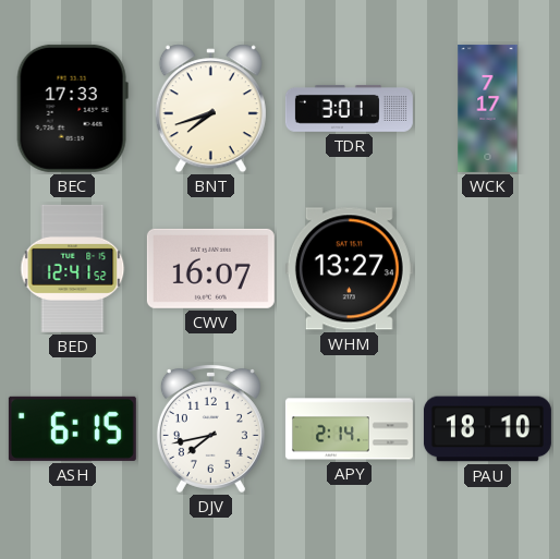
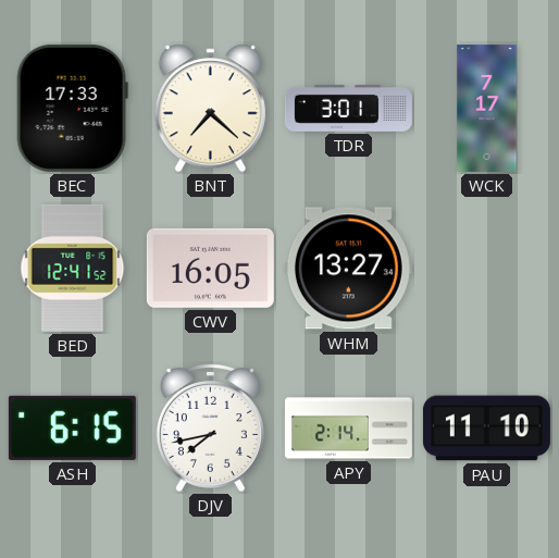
BNT: 7:42 -> 7:22 (210, 109)
CWV: 16:07 -> 16:05 (210, 268)
PAU: 18:10 -> 11:10 (486, 429)
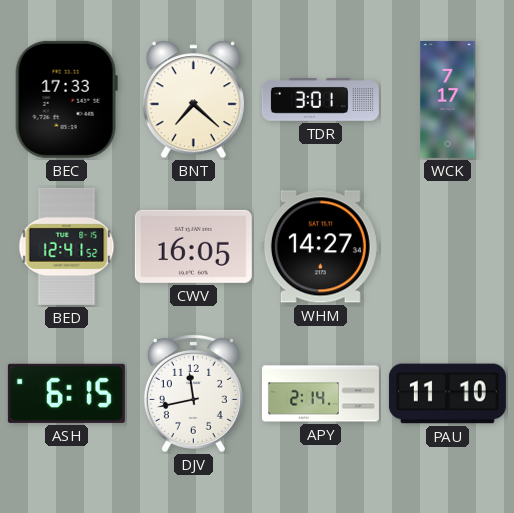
WHM: 13:27 -> 14:27 (320, 247)
DJV: 7:43 -> 11:43 (193, 393)
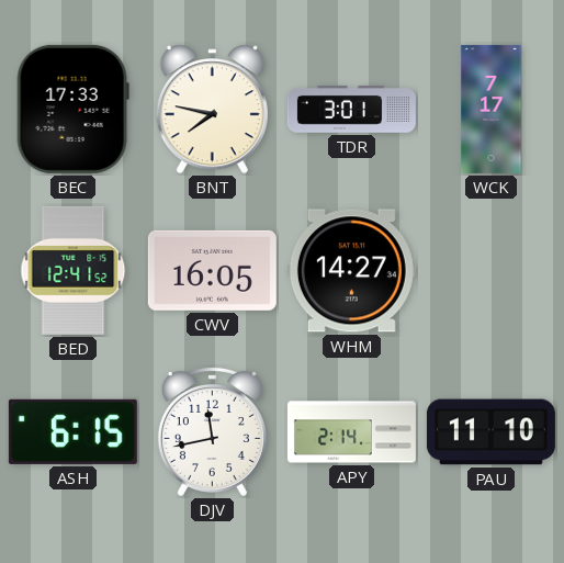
BNT: 7:22 -> 7:47 (212, 110)
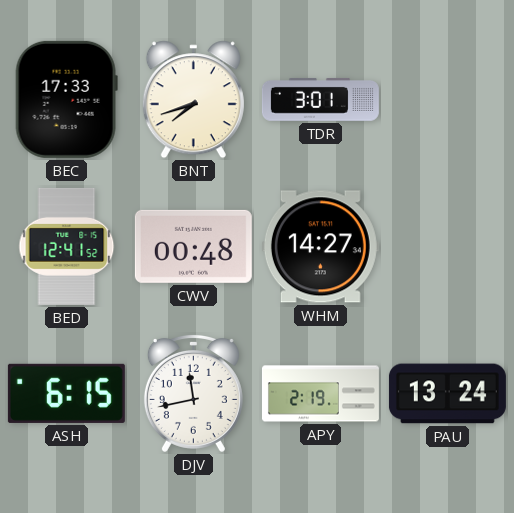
BNT: 7:47 -> 7:42 (193, 100)
WCK: 7:17 -> none (492, 109)
CWV: 16:05 -> 00:48 (193, 246)
APY: 2:14 -> 2:19 (320, 394)
PAU: 11:10 -> 13:24 (447, 394)
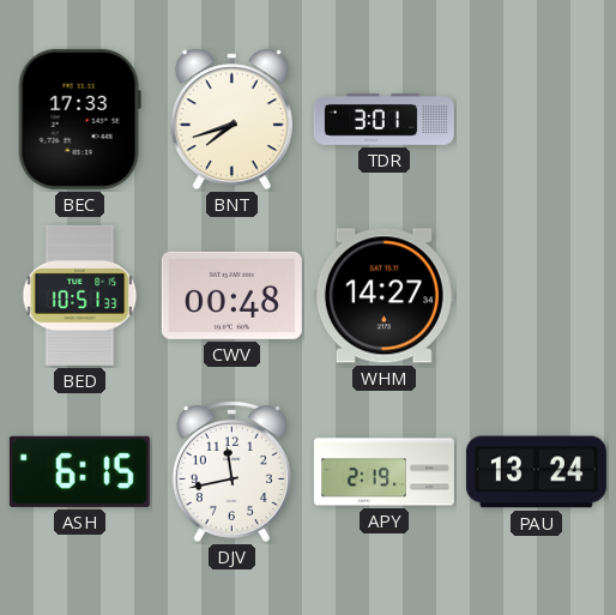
BED: 12:41 -> 10:51 (80, 295)
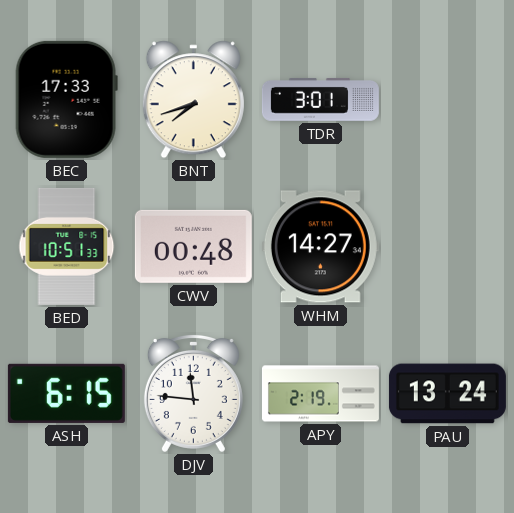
DJV: 11:43 -> 11:46 (193, 393)
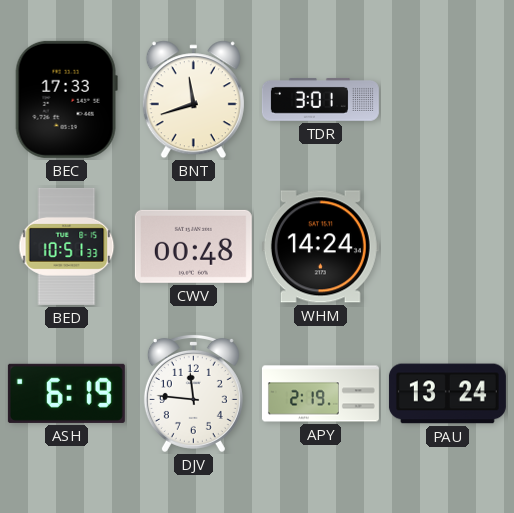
BNT: 7:42 -> 11:42 (193, 100)
WHM: 14:27 -> 14:24 (320, 247)
ASH: 6:15 -> 6:19 (66, 393)
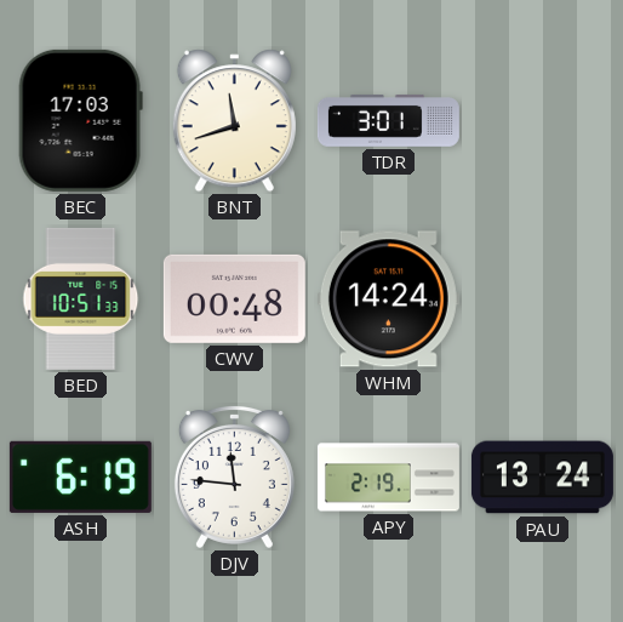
BEC: 17:33 -> 17:03 (80, 120)
